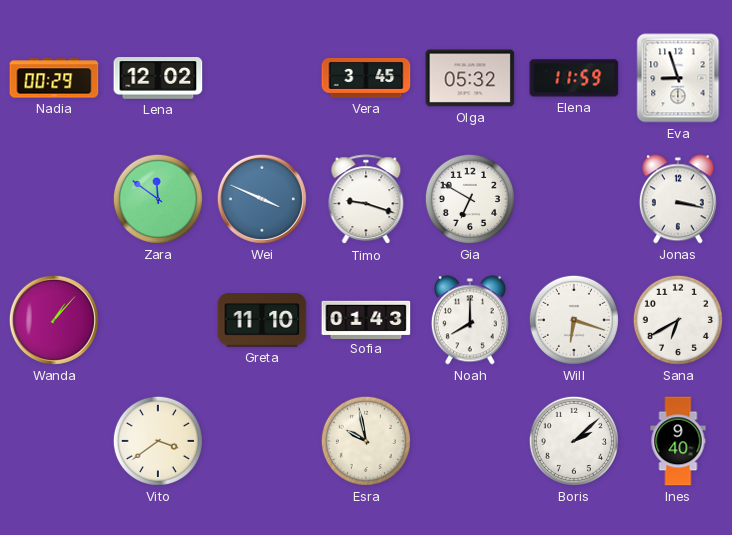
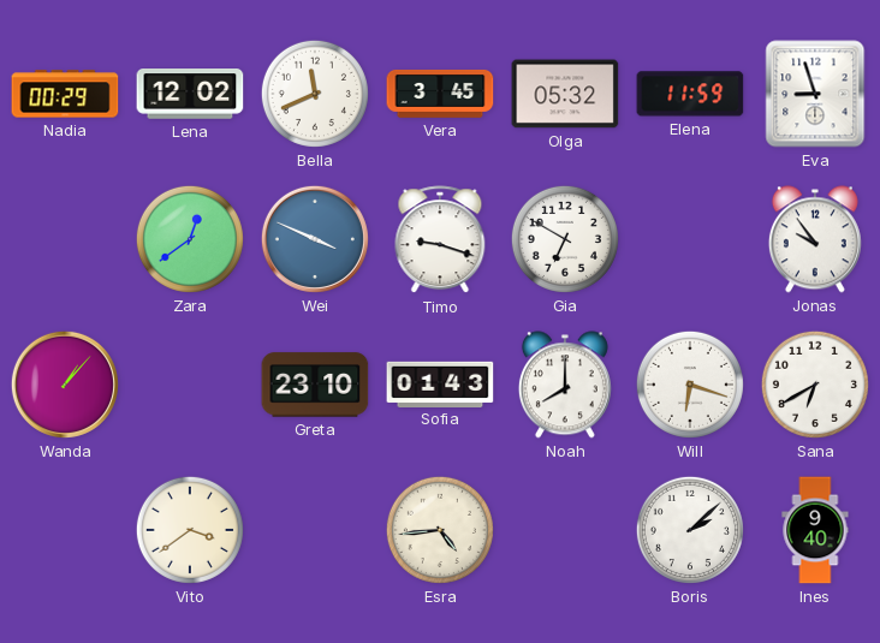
Bella: none -> 11:41 (315, 94)
Zara: 11:51 -> 12:39 (190, 239)
Jonas: 3:17 -> 9:54 (815, 239)
Greta: 11:10 -> 23:10 (315, 385)
Esra: 9:58 -> 4:44 (440, 530)
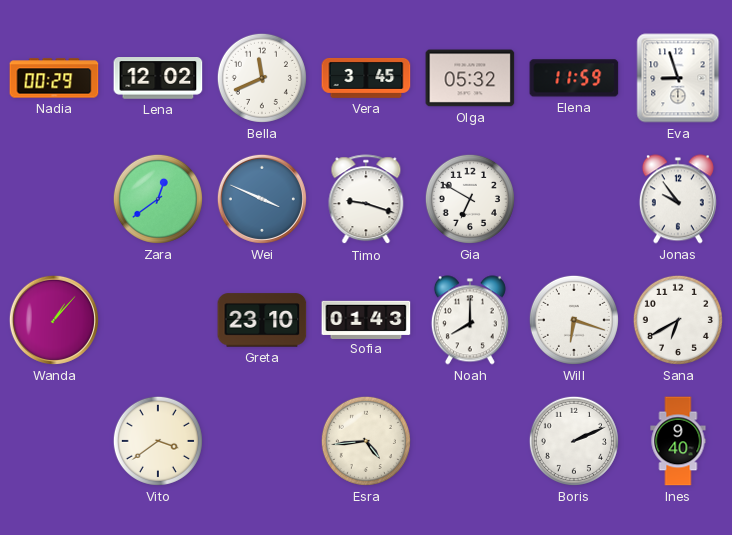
Boris: 2:08 -> 2:11 (574, 441)
